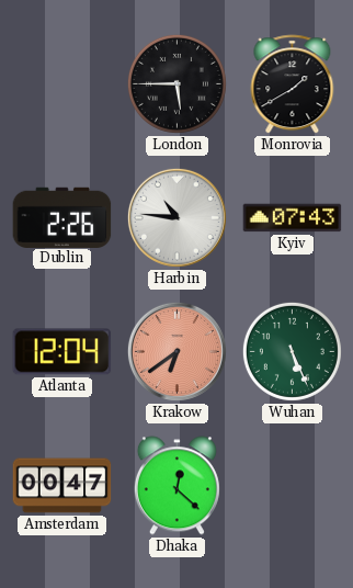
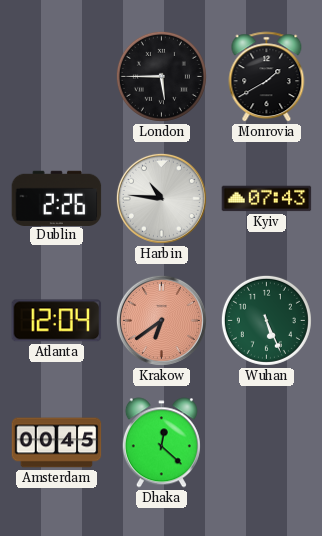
Amsterdam: 00:47 -> 00:45 (57, 443)
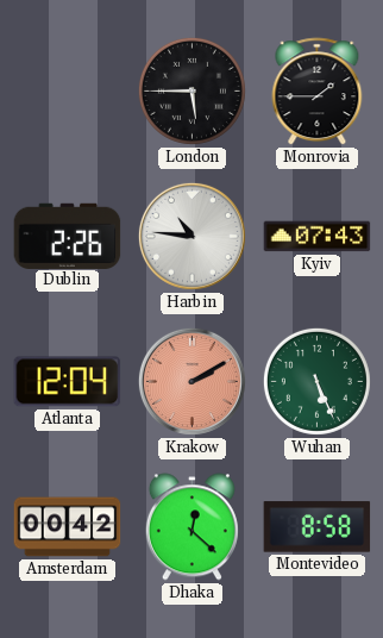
Monrovia: 1:40 -> 1:45 (318, 92)
Krakow: 6:39 -> 2:10 (191, 381)
Amsterdam: 00:45 -> 00:42 (68, 527)
Montevideo: none -> 8:58 (318, 527)
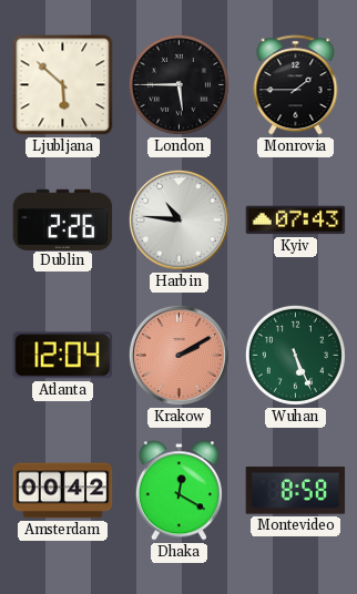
Ljubljana: none -> 5:52 (63, 85)
Dhaka: 12:22 -> 12:20 (178, 491)
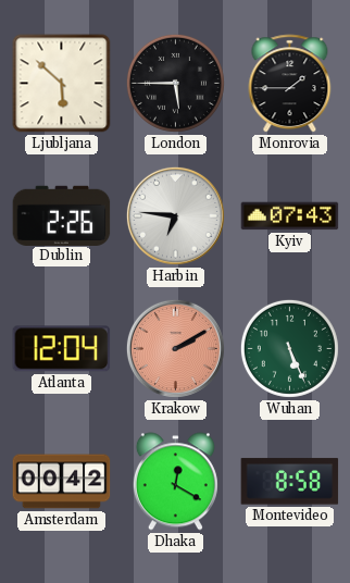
Harbin: 10:46 -> 6:46 (175, 215)
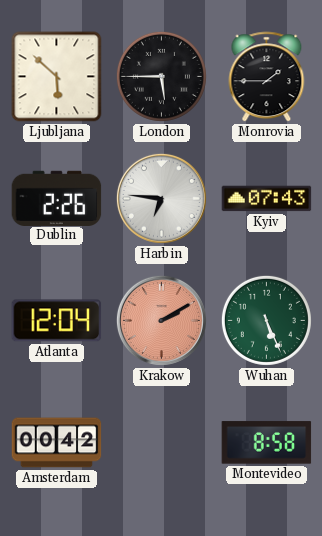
Dhaka: 12:20 -> none (175, 482)
